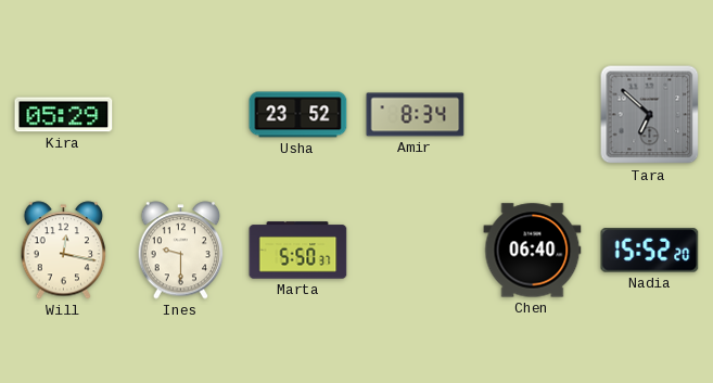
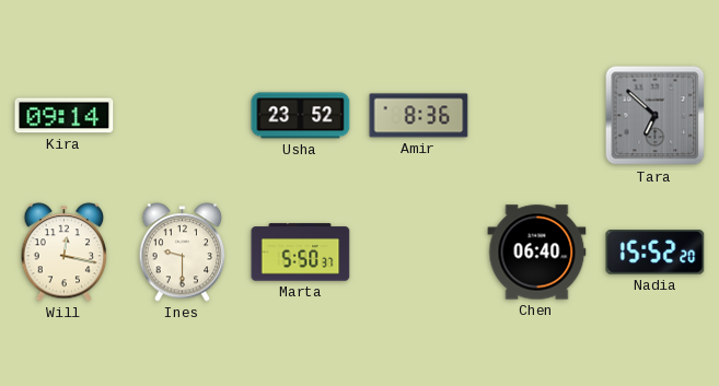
Kira: 05:29 -> 09:14 (65, 116)
Amir: 8:34 -> 8:36 (419, 116)
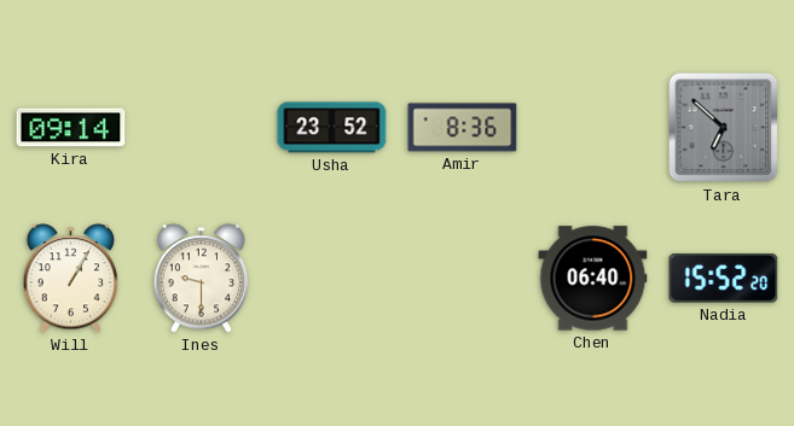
Will: 12:17 -> 1:05 (71, 279)
Marta: 5:50 -> none (301, 253)
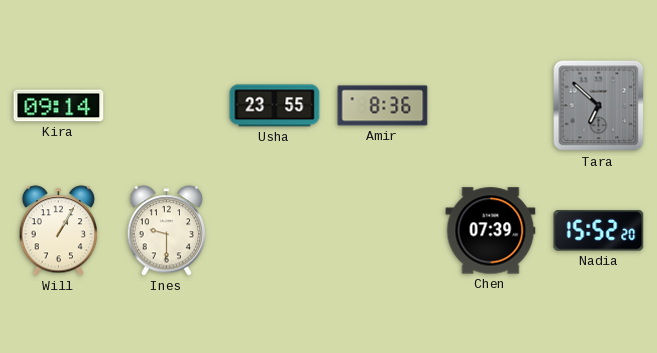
Usha: 23:52 -> 23:55 (275, 106)
Chen: 06:40 -> 07:39 (491, 231)
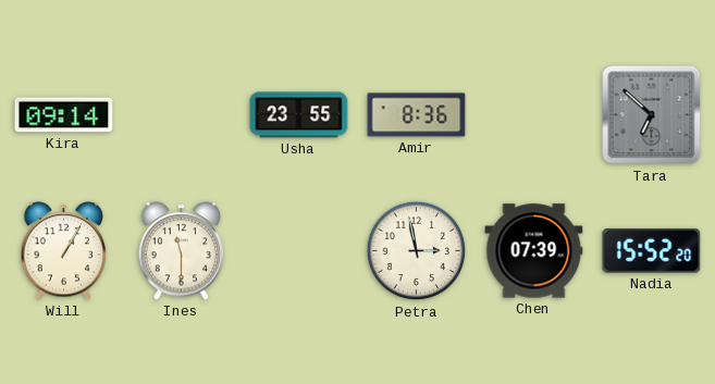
Ines: 9:30 -> 11:30 (182, 251)
Petra: none -> 2:58 (417, 251)
